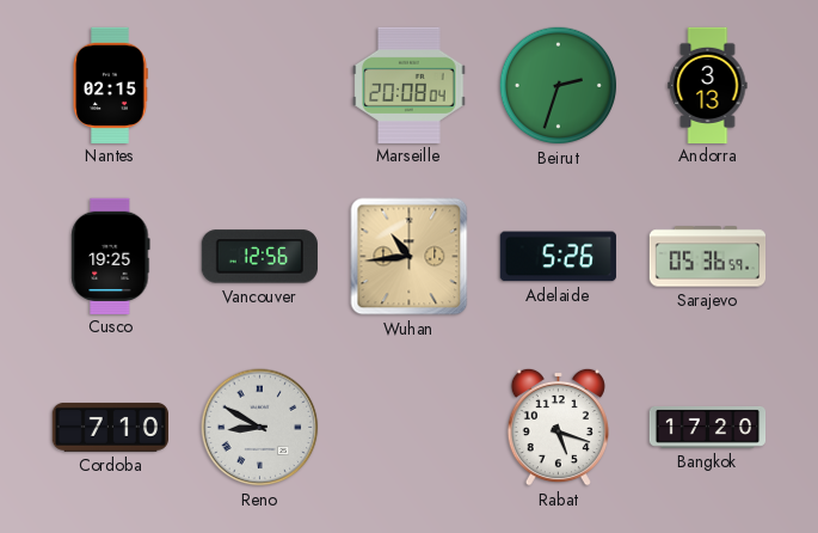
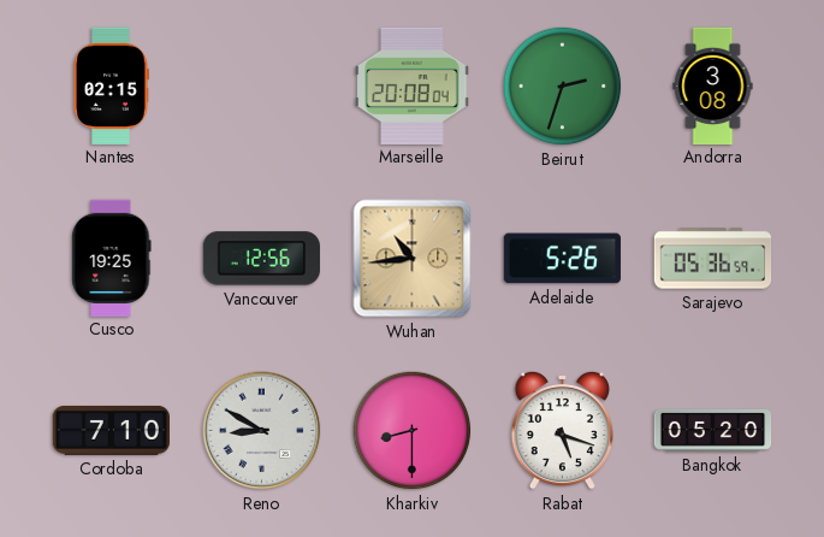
Andorra: 3:13 -> 3:08 (713, 85)
Kharkiv: none -> 8:30 (413, 431)
Bangkok: 17:20 -> 05:20 (713, 430)
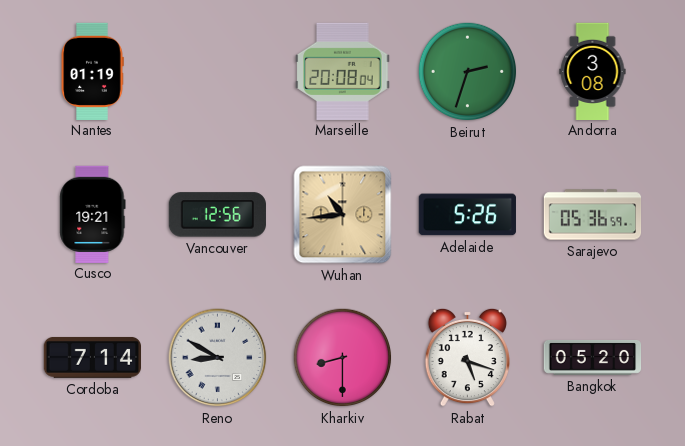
Nantes: 02:15 -> 01:19 (92, 71)
Cusco: 19:25 -> 19:21 (93, 214)
Cordoba: 7:10 -> 7:14 (92, 357)
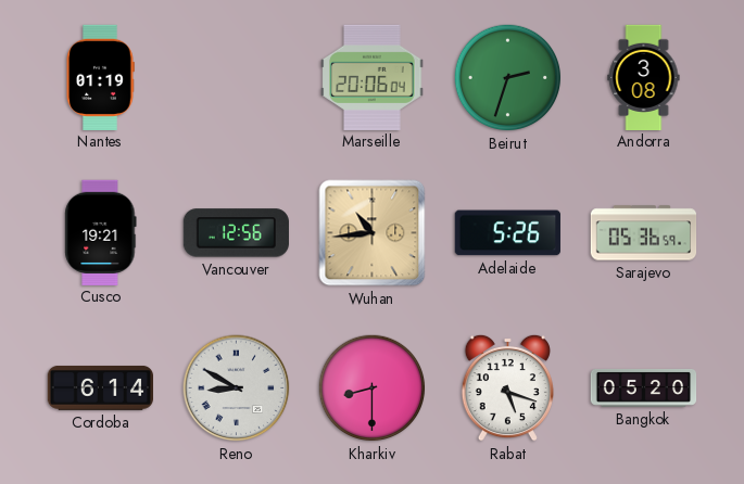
Marseille: 20:08 -> 20:06 (373, 77)
Cordoba: 7:14 -> 6:14 (100, 387)
